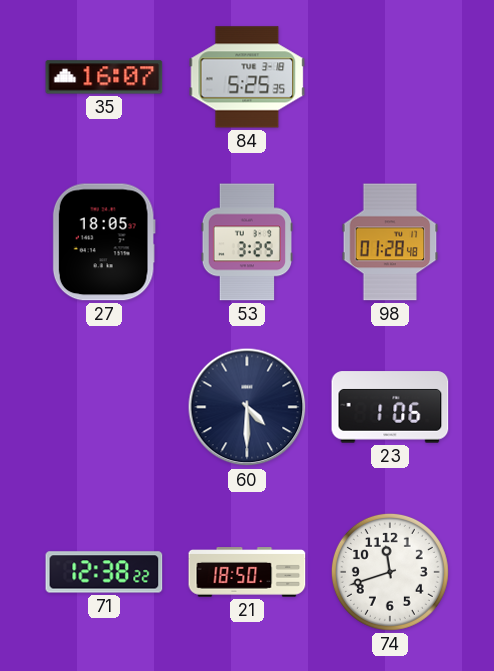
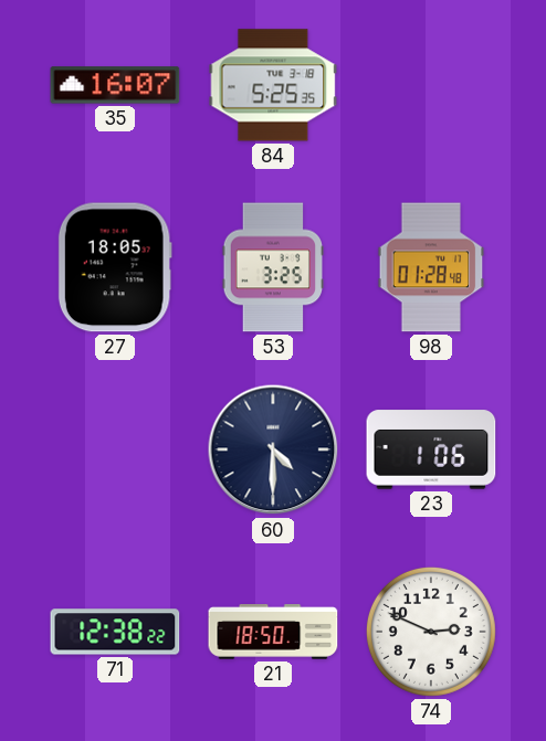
74: 11:42 -> 2:49 (431, 632)
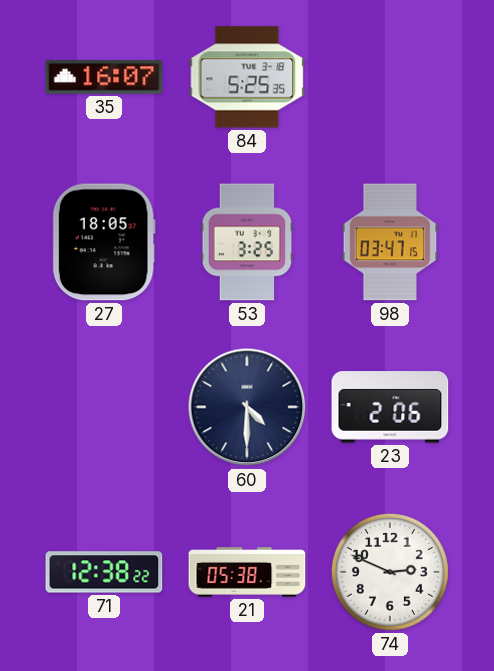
98: 01:28 -> 03:47 (390, 242)
23: 1:06 -> 2:06 (390, 407)
21: 18:50 -> 05:38 (247, 572)
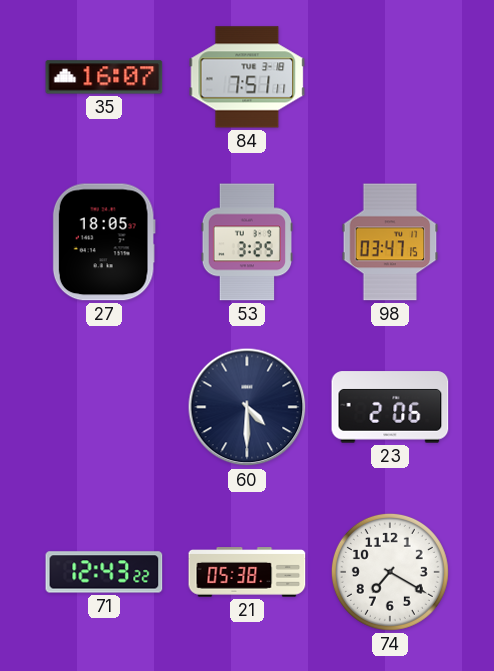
84: 5:25 -> 7:51 (247, 77)
71: 12:38 -> 12:43 (104, 572)
74: 2:49 -> 7:20 (390, 572)
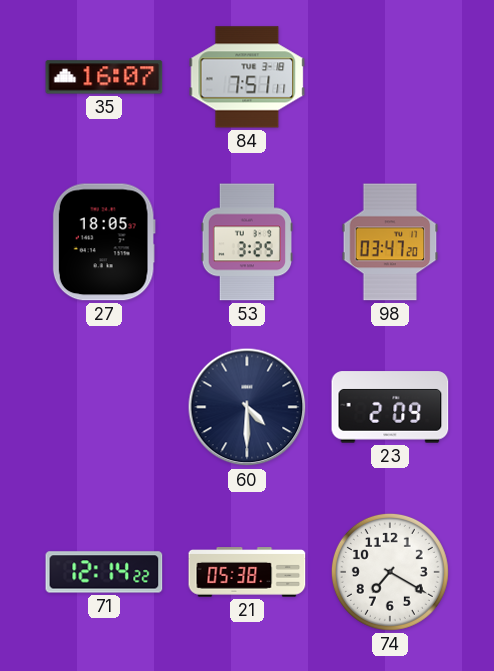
98: 03:47:15 -> 03:47:20 (390, 242)
23: 2:06 -> 2:09 (390, 407)
71: 12:43 -> 12:14 (104, 572)
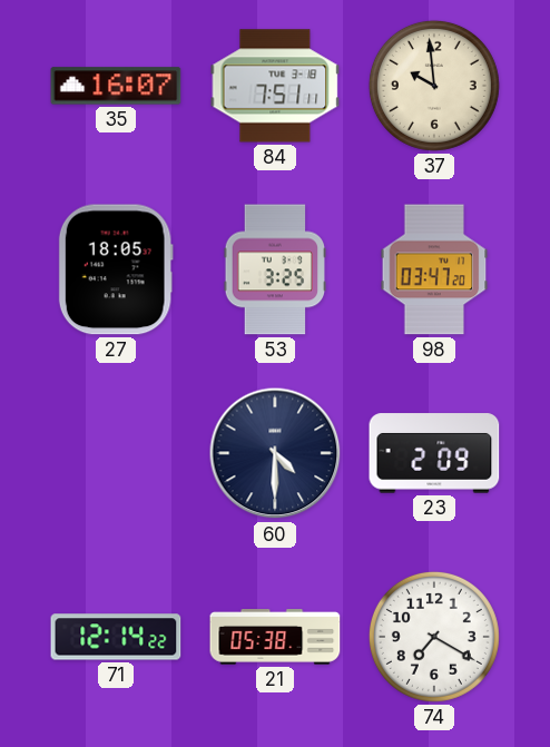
37: none -> 9:59 (434, 86)
